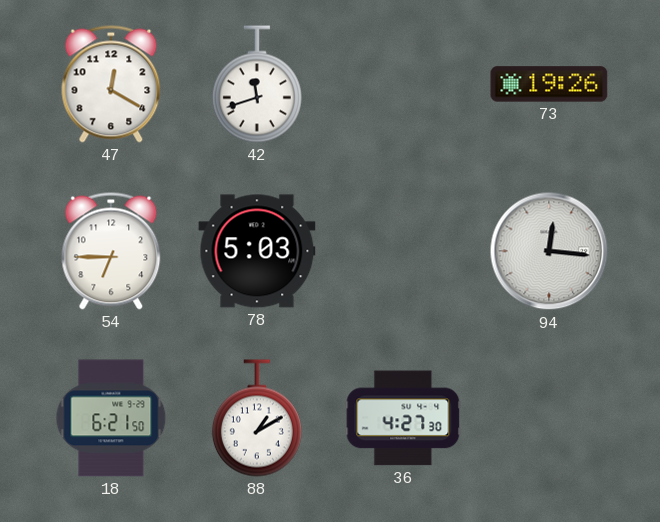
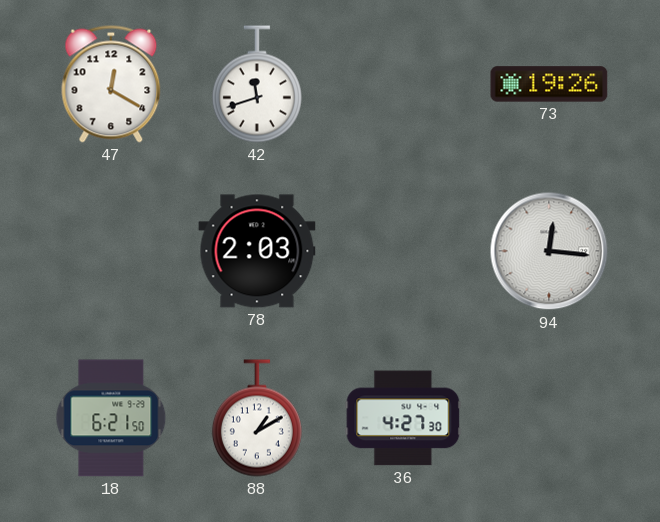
54: 6:45 -> none (111, 251)
78: 5:03 -> 2:03 (257, 251)
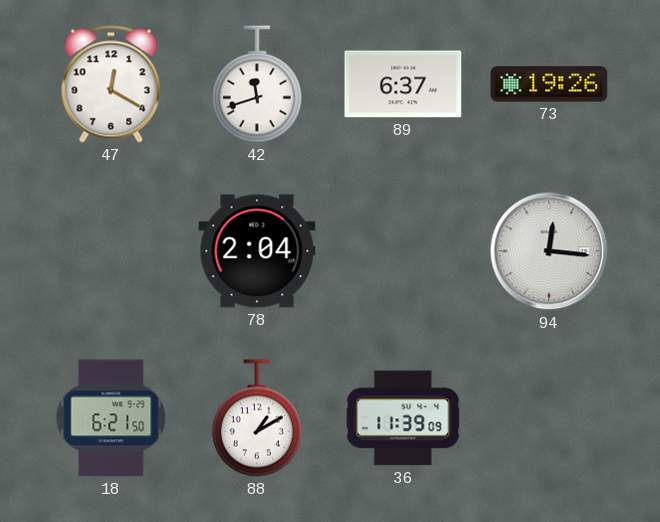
89: none -> 6:37 (403, 84)
78: 2:03 -> 2:04 (257, 251)
36: 4:27 -> 11:39 (403, 418)
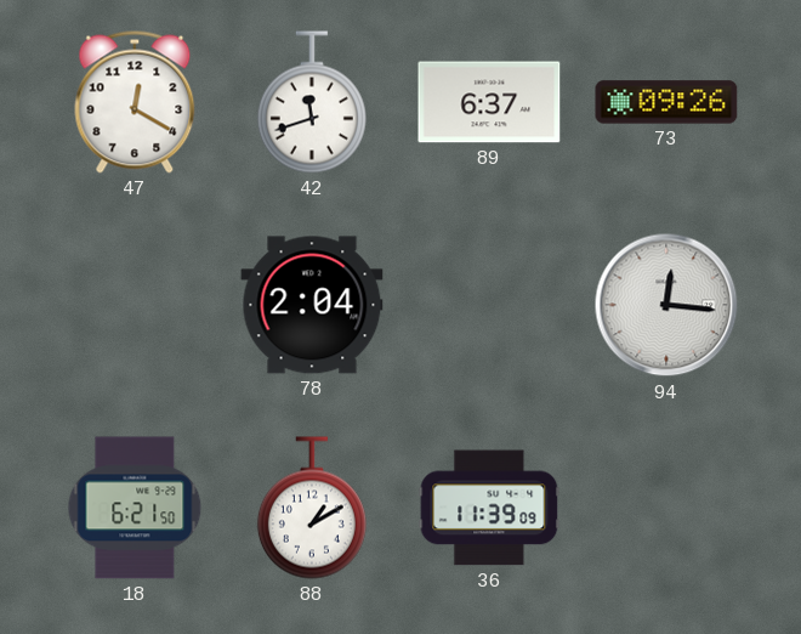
73: 19:26 -> 09:26 (666, 102)
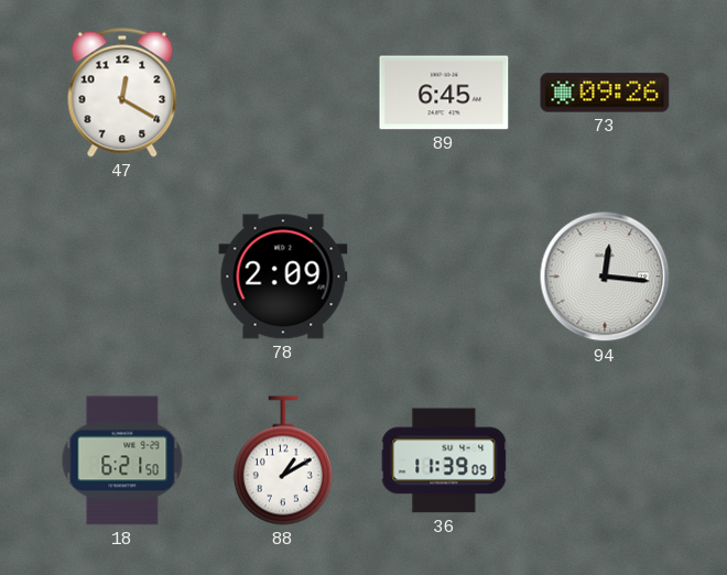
42: 11:42 -> none (312, 102)
89: 6:37 -> 6:45 (444, 93)
78: 2:04 -> 2:09 (283, 276)
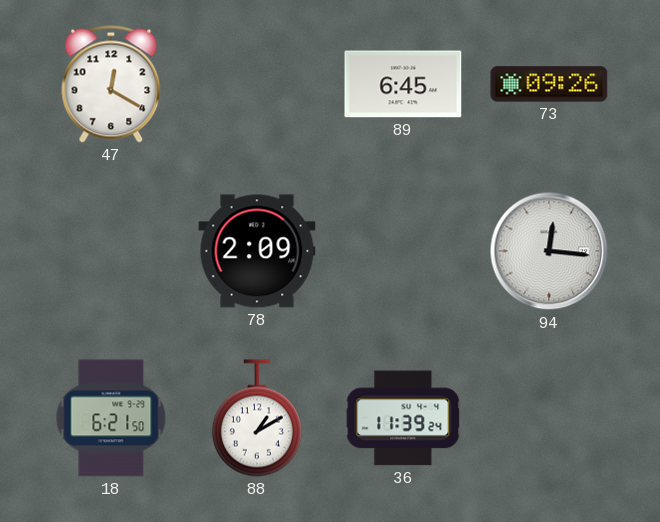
36: 11:39:09 -> 11:39:24 (403, 418)
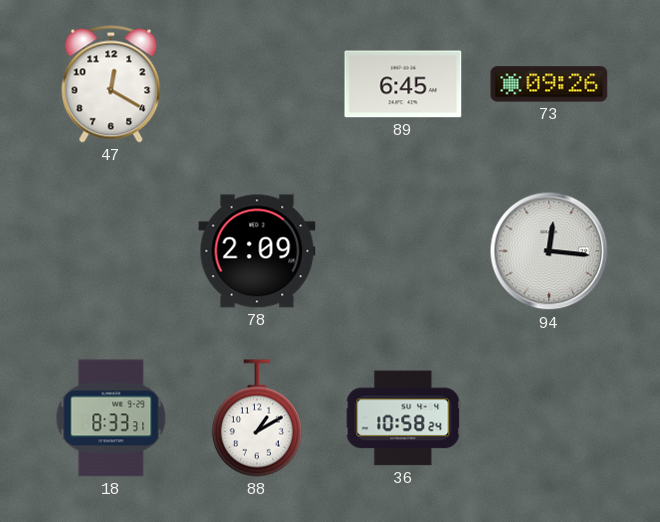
18: 6:21 -> 8:33 (111, 418)
36: 11:39 -> 10:58 (403, 418)
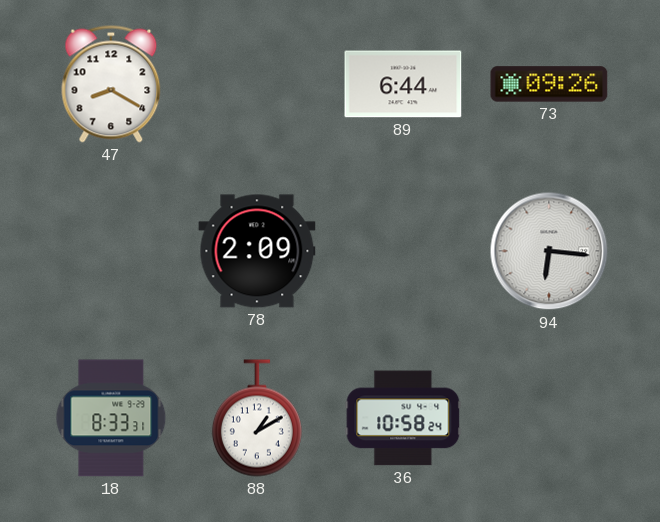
47: 12:20 -> 8:20 (111, 84)
89: 6:45 -> 6:44 (403, 84)
94: 12:16 -> 6:16 (549, 251)
